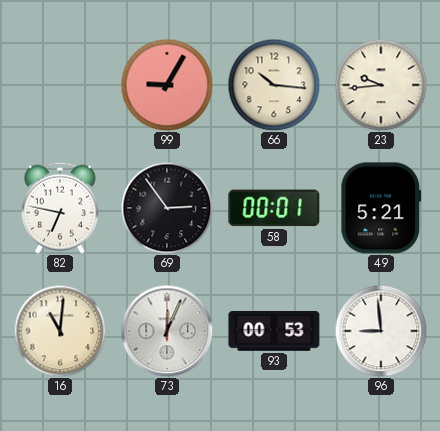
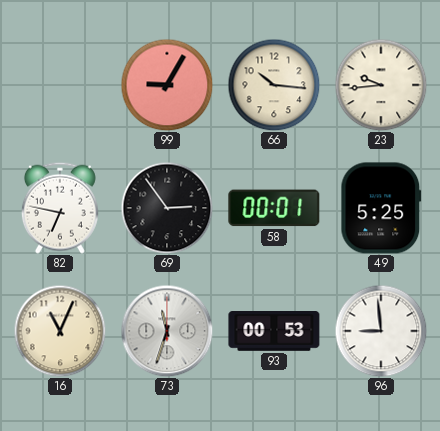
49: 5:21 -> 5:25 (381, 208)
16: 11:01 -> 11:04 (60, 331)
73: 12:04 -> 11:33 (167, 331)
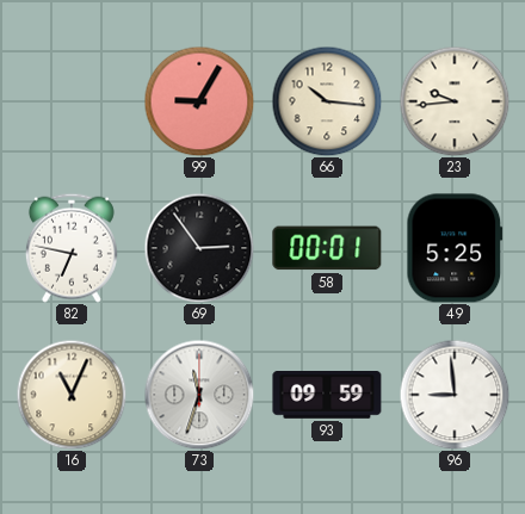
93: 00:53 -> 09:59 (327, 396)
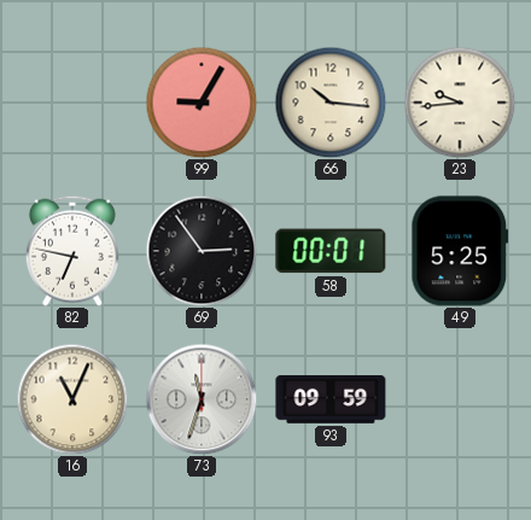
96: 8:59 -> none (455, 395)
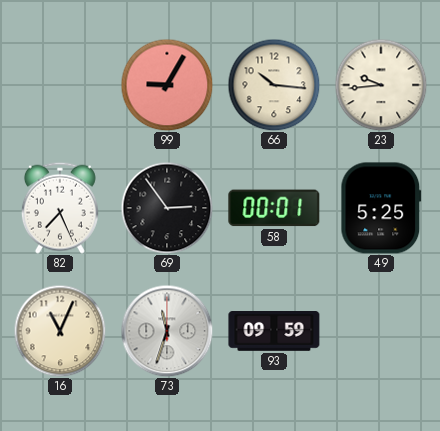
82: 6:47 -> 7:26 (60, 208)
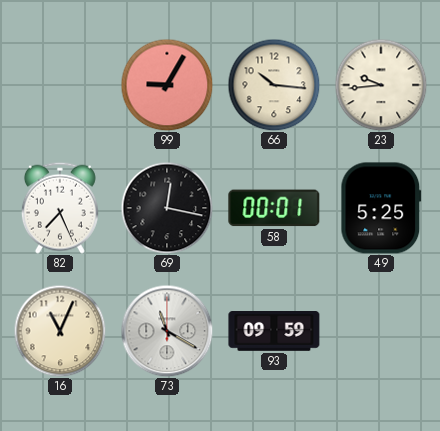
69: 2:54 -> 12:17 (167, 208)
73: 11:33 -> 11:20 (167, 331)
